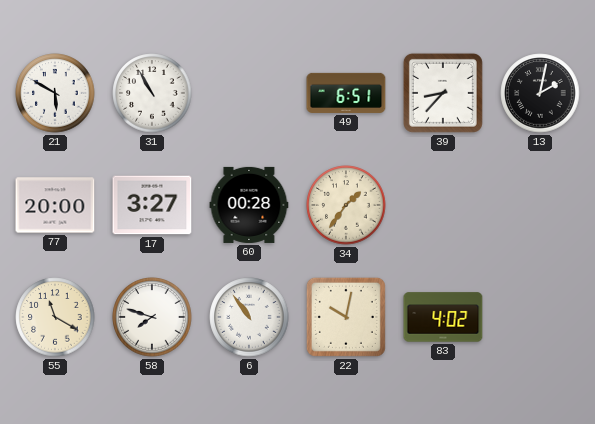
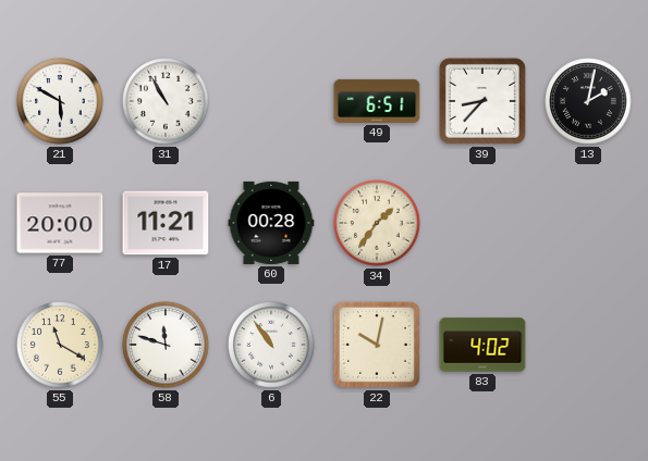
17: 3:27 -> 11:21 (166, 223)
58: 7:48 -> 11:48 (166, 345)
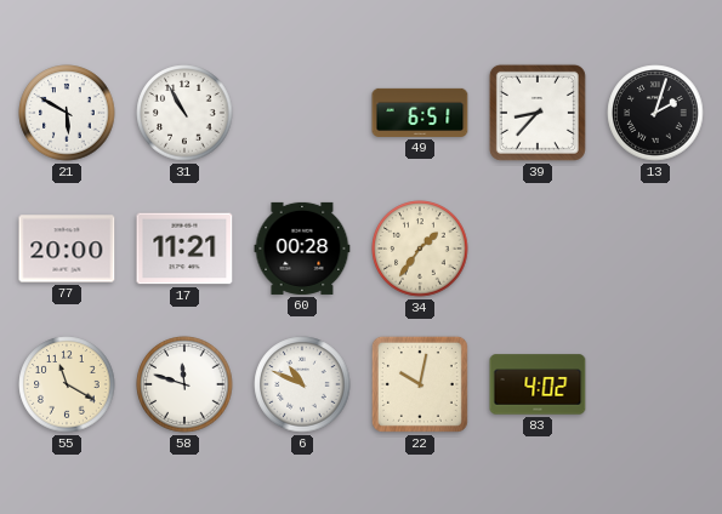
13: 2:02 -> 2:03 (655, 113)
6: 10:54 -> 10:49 (302, 384)
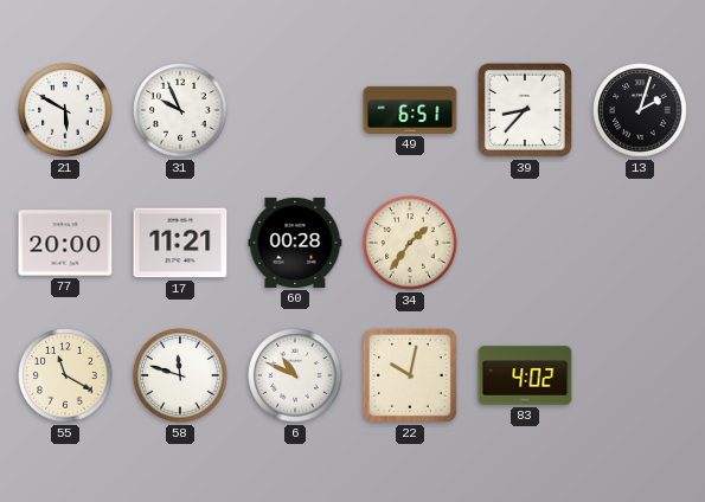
31: 10:55 -> 9:56 (180, 110)
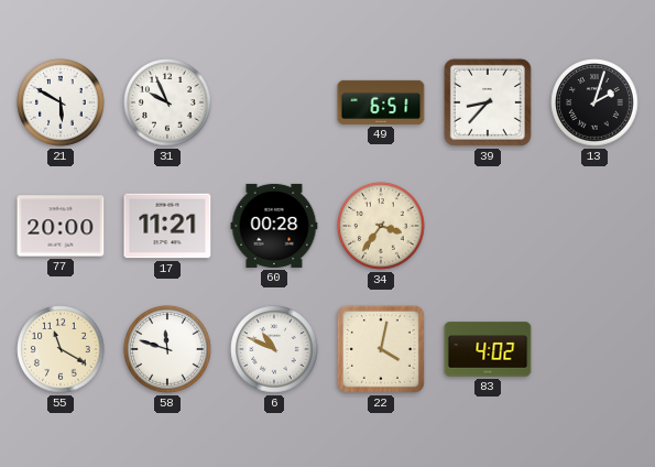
34: 1:36 -> 3:36 (381, 226)
22: 10:02 -> 4:02 (381, 349)
